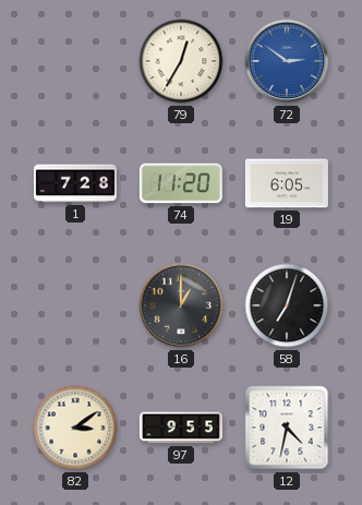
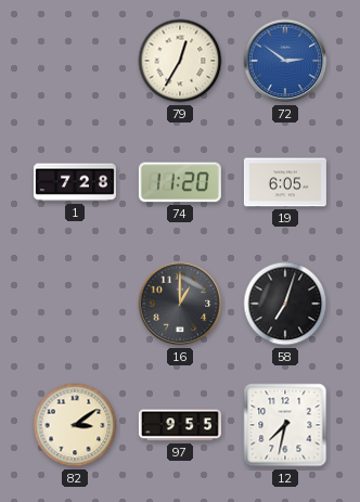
12: 4:32 -> 7:32 (285, 425)
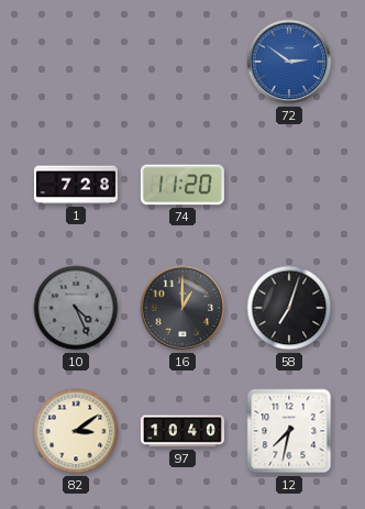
79: 12:35 -> none (180, 61)
19: 6:05 -> none (285, 182)
10: none -> 4:26 (76, 308)
97: 9:55 -> 10:40 (182, 431)
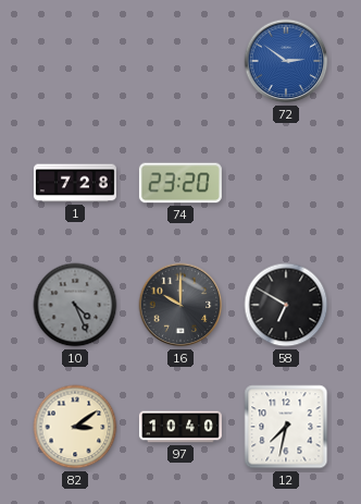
74: 11:20 -> 23:20 (180, 183)
16: 1:00 -> 10:00 (180, 305)
58: 7:03 -> 6:50 (286, 305)
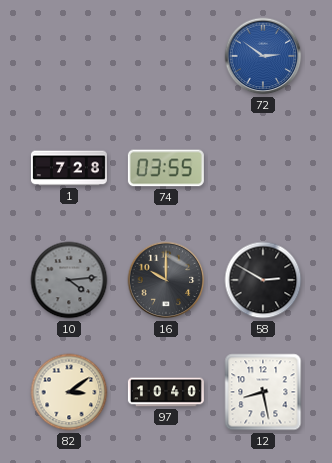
74: 23:20 -> 03:55 (166, 168)
10: 4:26 -> 4:14 (69, 280)
58: 6:50 -> 2:50 (263, 280)
12: 7:32 -> 8:28 (263, 392)
